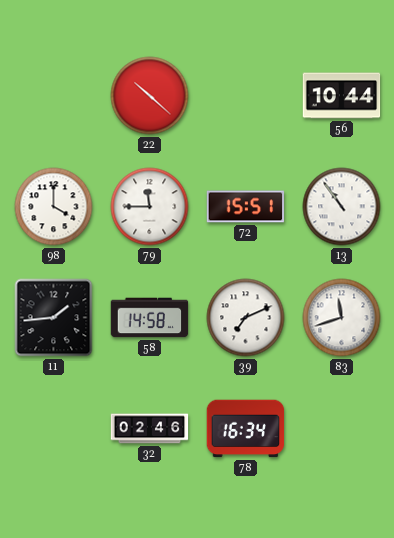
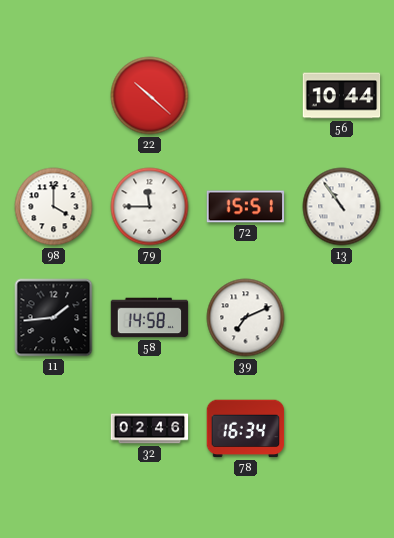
83: 11:42 -> none (342, 318)
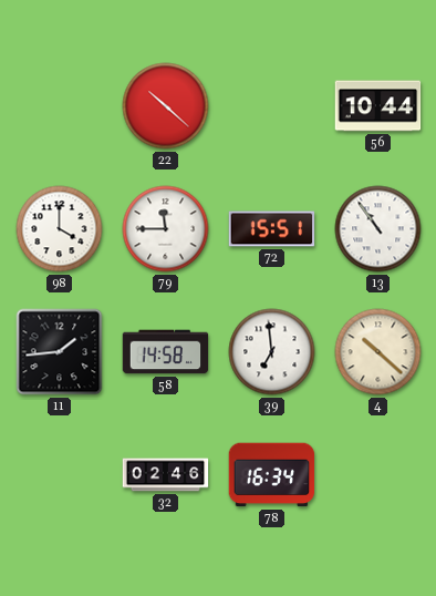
39: 7:11 -> 6:59 (272, 352)
4: none -> 10:22 (378, 352)
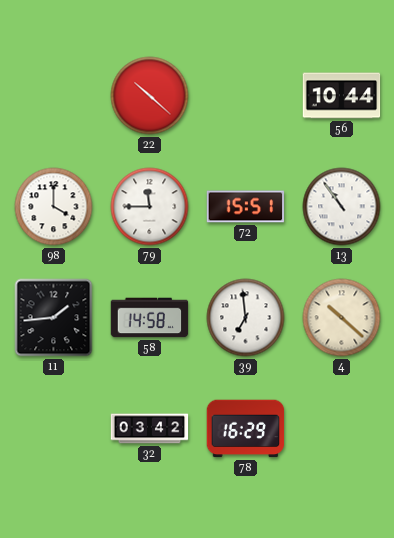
32: 02:46 -> 03:42 (150, 429)
78: 16:34 -> 16:29 (246, 429)
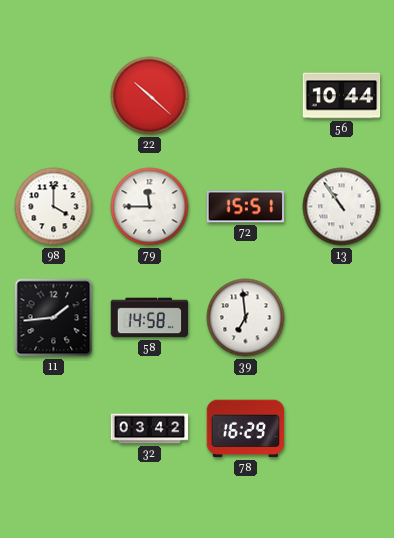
4: 10:22 -> none (342, 318)
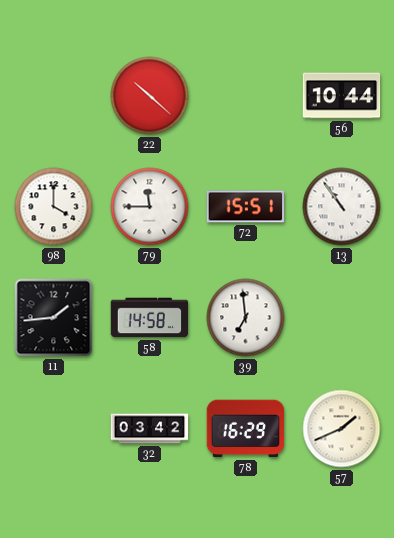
57: none -> 1:41 (342, 429)
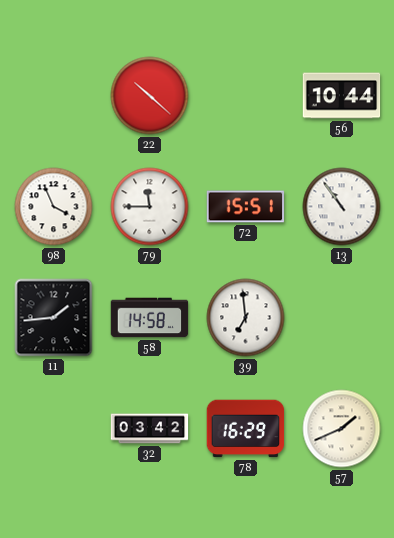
98: 4:00 -> 3:56 (54, 207)
